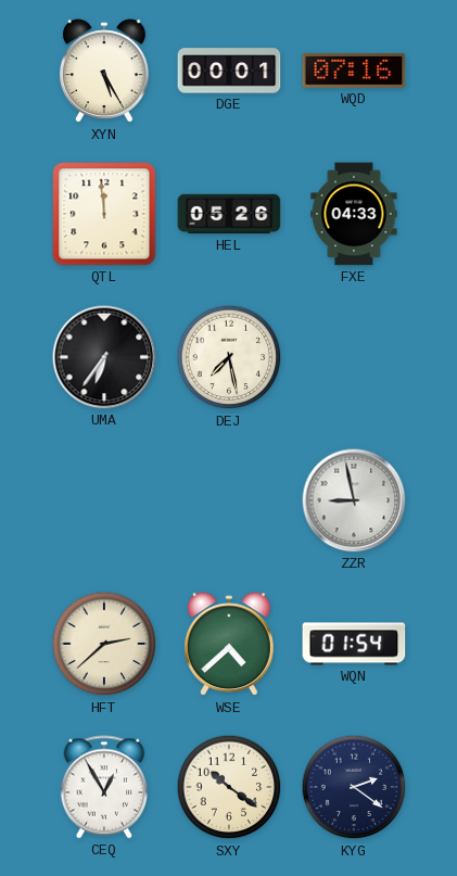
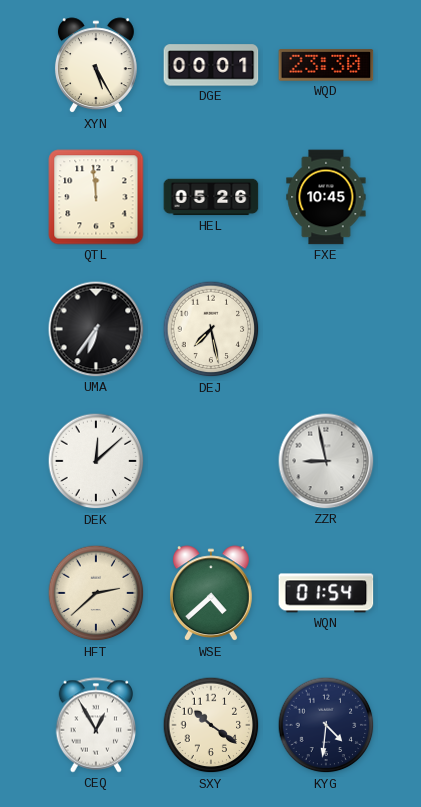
WQD: 07:16 -> 23:30 (326, 65)
FXE: 04:33 -> 10:45 (326, 197)
DEK: none -> 12:08 (96, 461)
KYG: 2:21 -> 4:31 (326, 725)
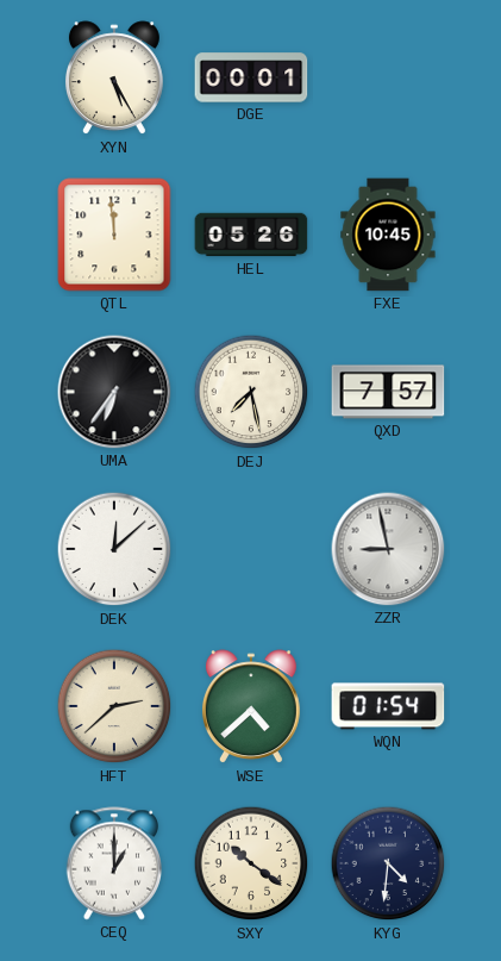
WQD: 23:30 -> none (326, 65)
QXD: none -> 7:57 (388, 392)
CEQ: 12:55 -> 1:00 (113, 863)
